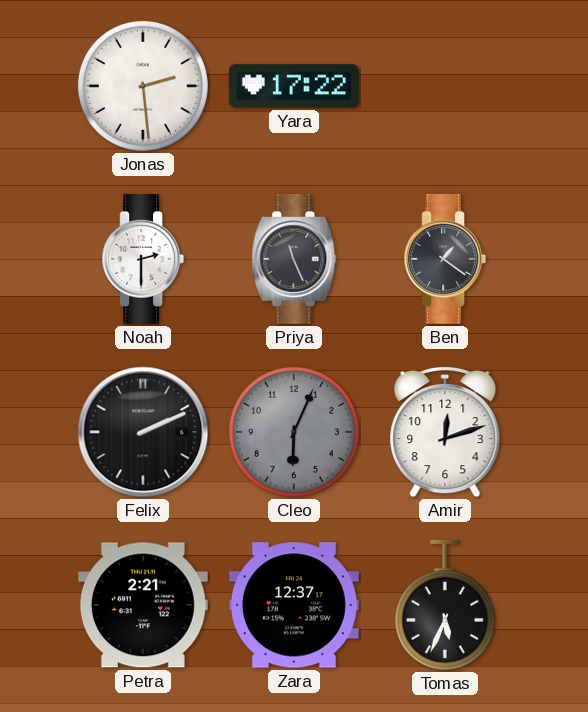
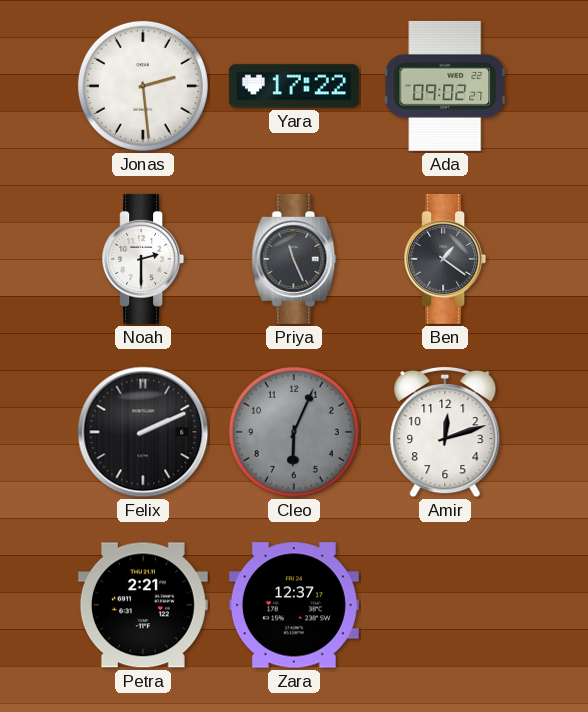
Ada: none -> 09:02 (445, 86)
Tomas: 5:34 -> none (445, 605)
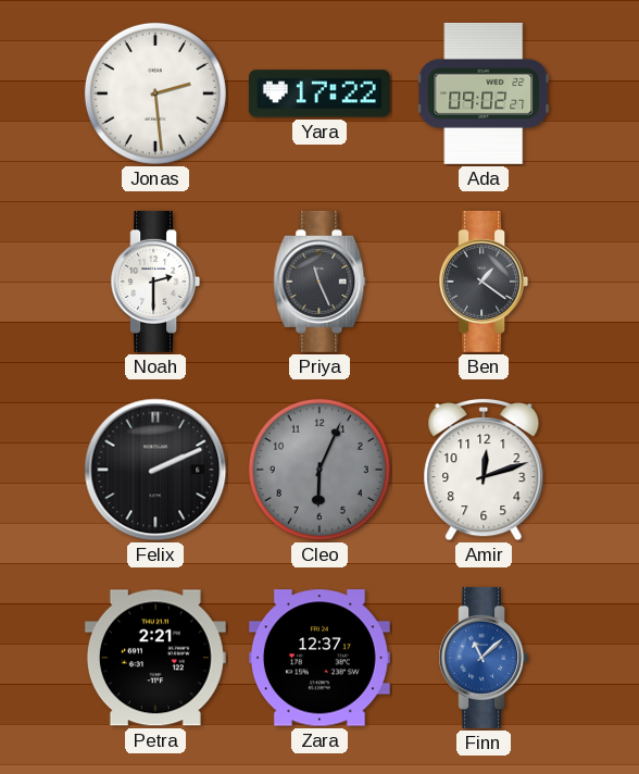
Finn: none -> 11:08 (484, 658)
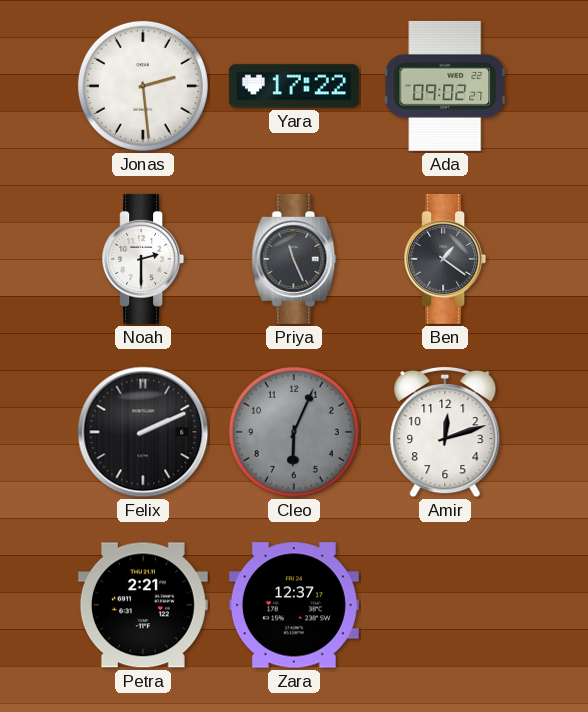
Finn: 11:08 -> none (484, 658)
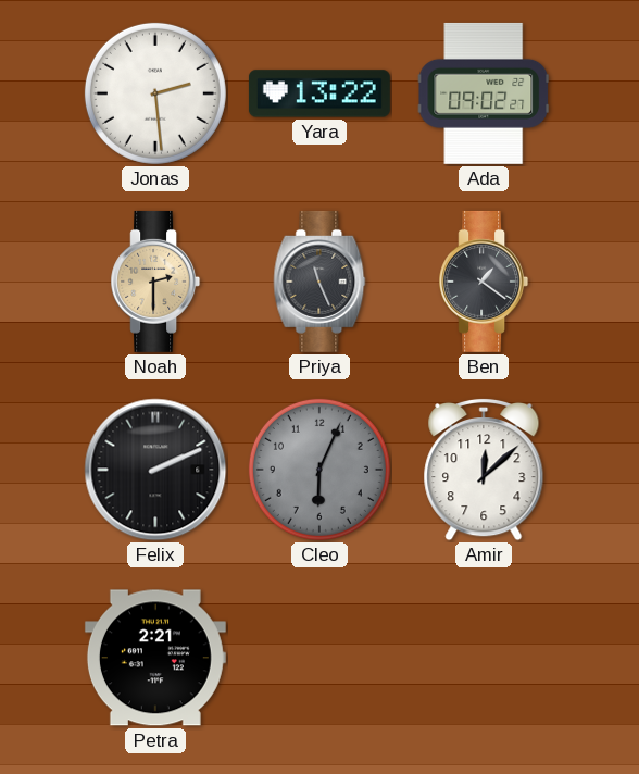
Yara: 17:22 -> 13:22 (319, 93)
Noah dial: white -> champagne (155, 282)
Amir: 12:12 -> 12:08 (484, 470)
Zara: 12:37 -> none (294, 605)
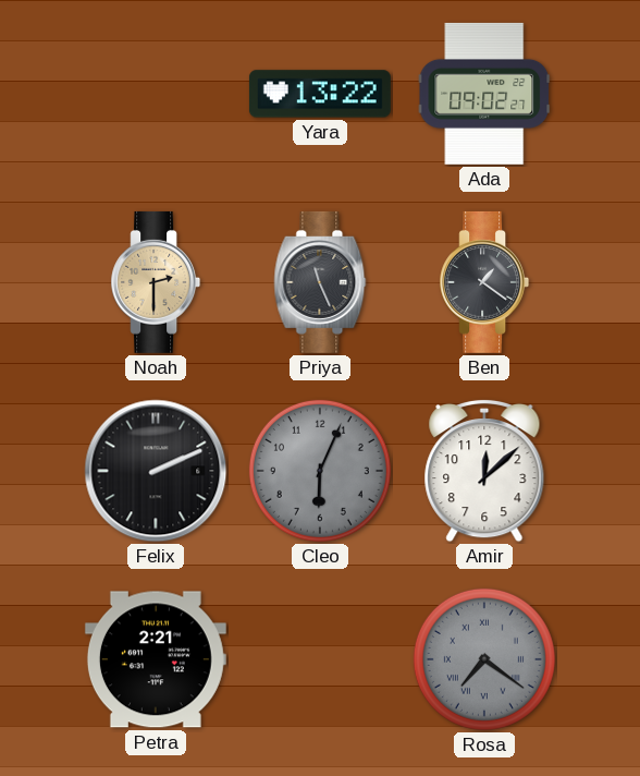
Jonas: 2:29 -> none (155, 93)
Rosa: none -> 7:21 (484, 659)
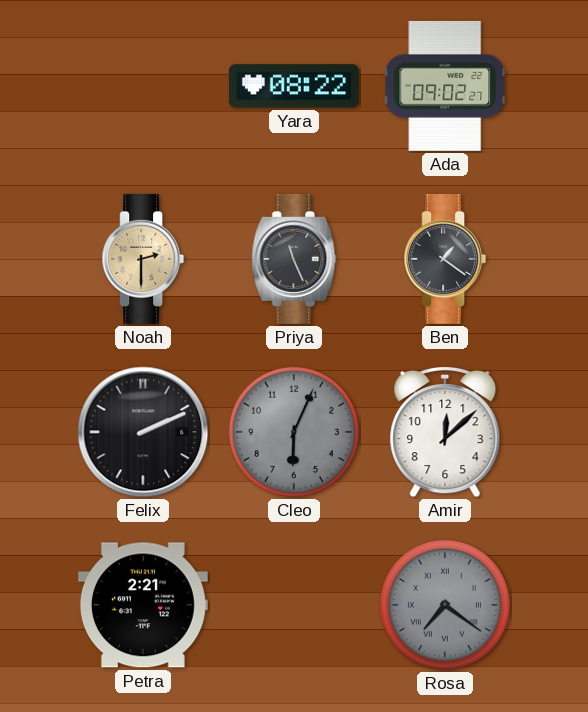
Yara: 13:22 -> 08:22 (294, 86)
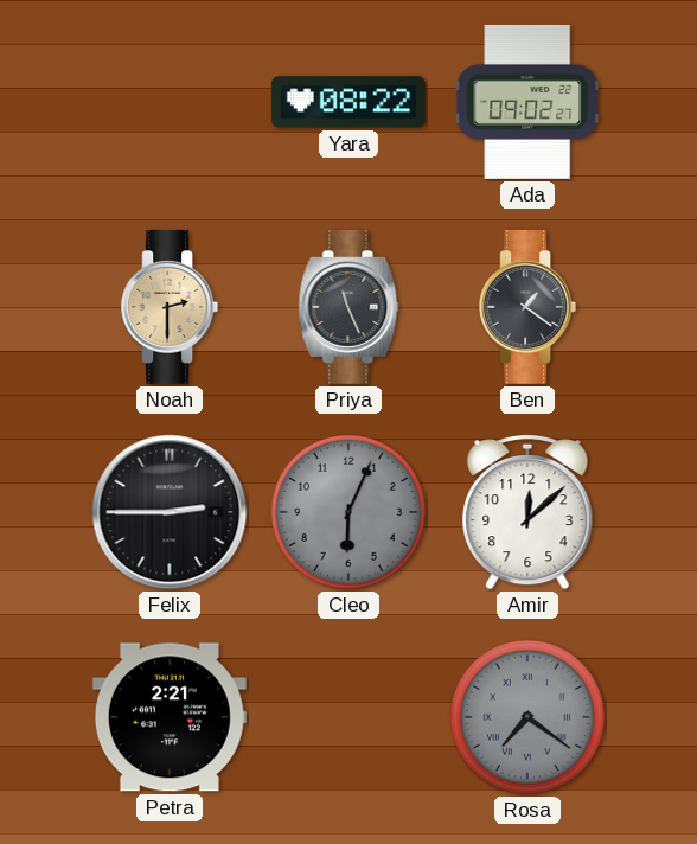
Felix: 2:11 -> 2:45 (170, 512)
